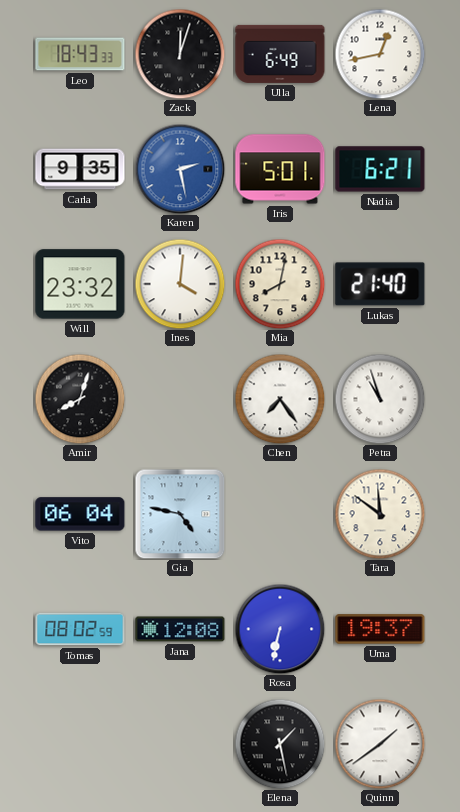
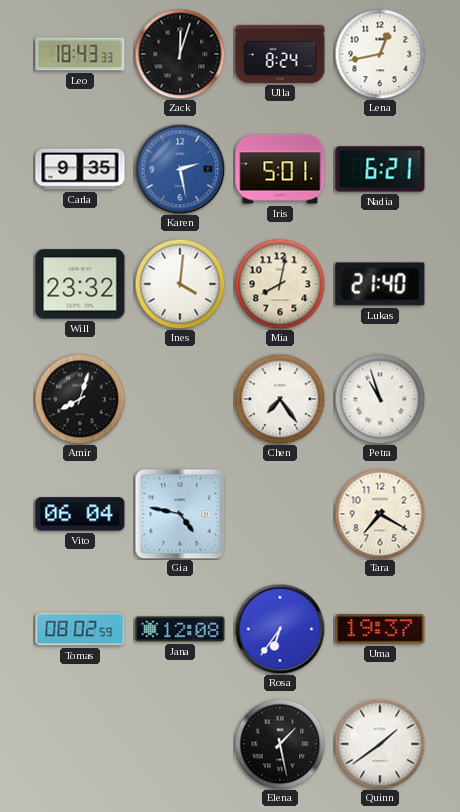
Ulla: 6:49 -> 8:24 (280, 54)
Tara: 11:51 -> 7:20 (380, 514)
Rosa: 6:32 -> 6:36 (280, 629)
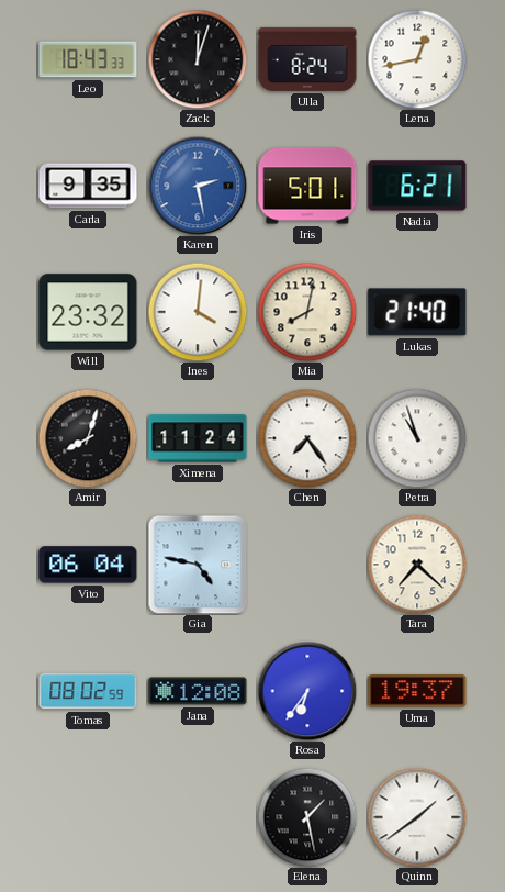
Ximena: none -> 11:24 (198, 438)
Tara: 7:20 -> 7:22 (417, 565)
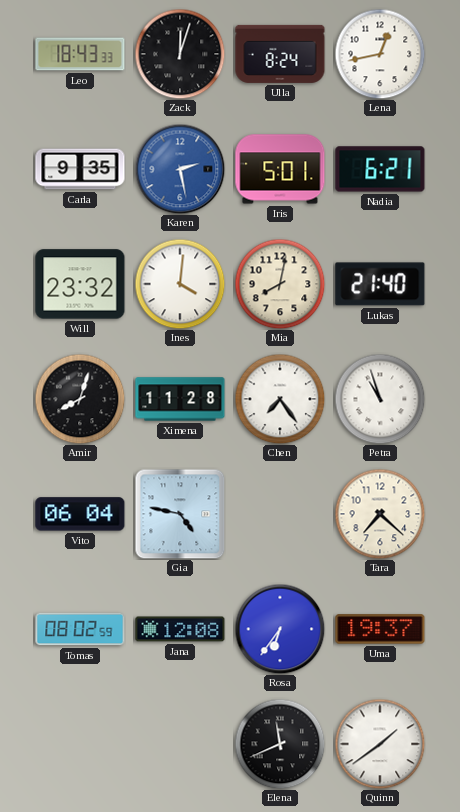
Ximena: 11:24 -> 11:28 (180, 399)
Elena: 1:28 -> 11:41 (280, 744)
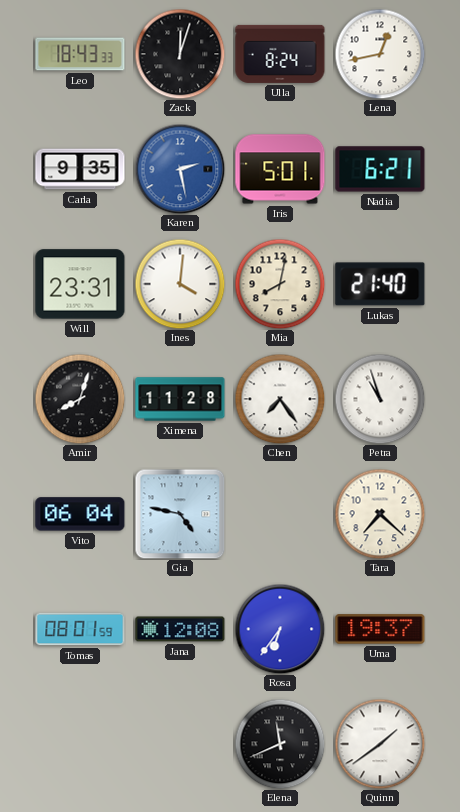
Will: 23:32 -> 23:31 (80, 284)
Tomas: 08:02 -> 08:01 (80, 629)
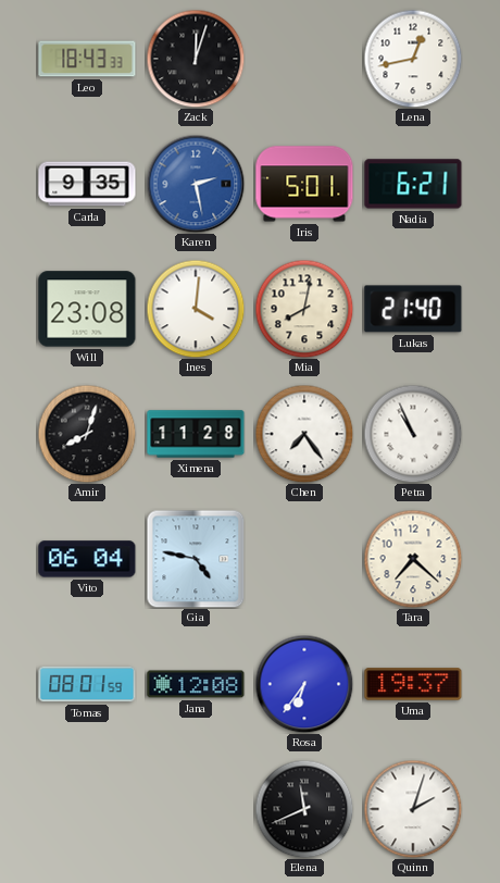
Ulla: 8:24 -> none (280, 54)
Will: 23:31 -> 23:08 (87, 309)
Petra: 10:57 -> 10:56 (413, 434)
Quinn: 1:39 -> 2:03 (413, 809)
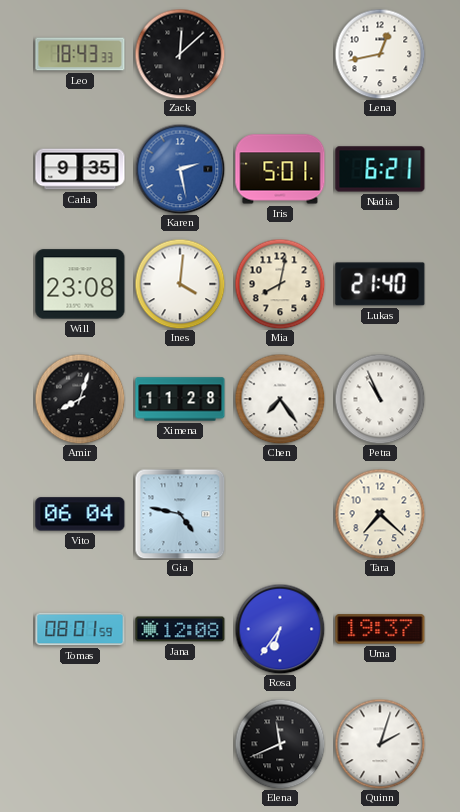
Zack: 12:03 -> 12:08 (180, 54)
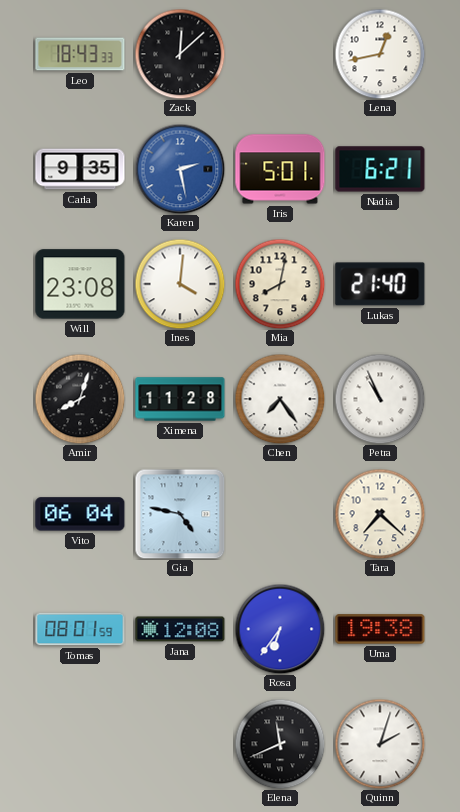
Uma: 19:37 -> 19:38 (380, 629)
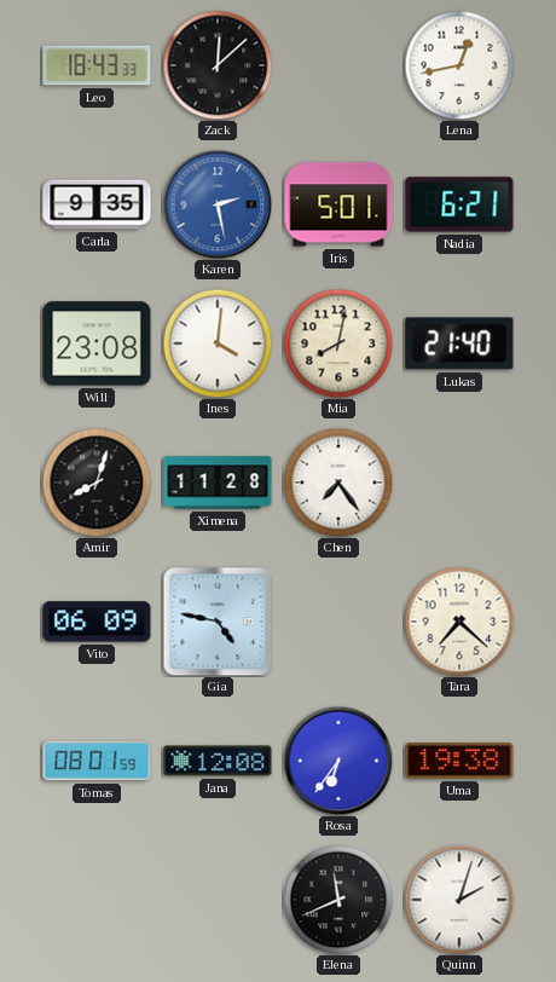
Petra: 10:56 -> none (380, 399)
Vito: 06:04 -> 06:09 (97, 622)
